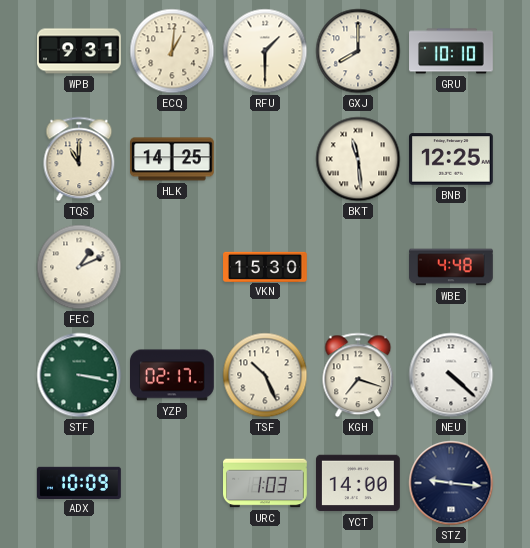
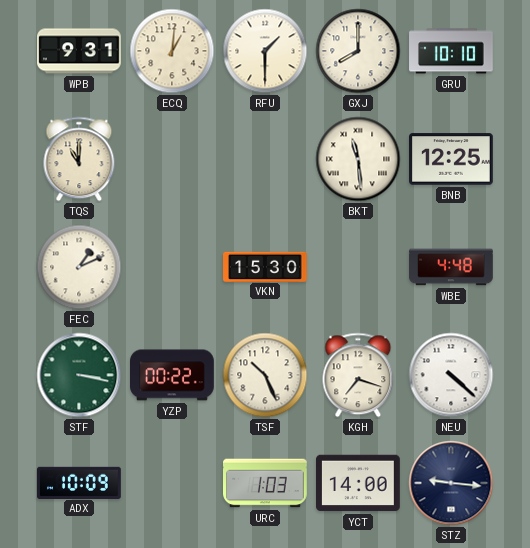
HLK: 14:25 -> none (173, 159)
YZP: 02:17 -> 00:22 (173, 375)
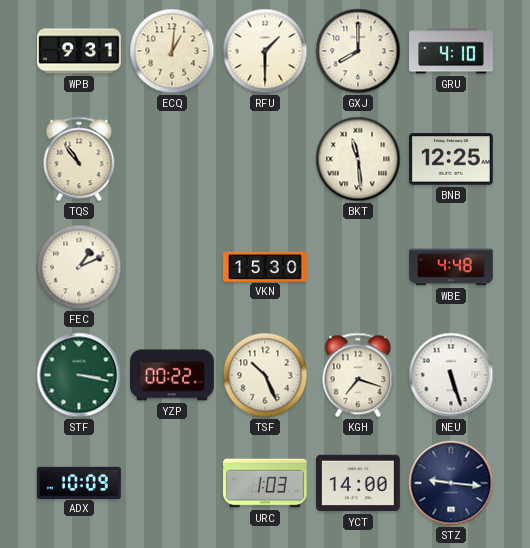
GRU: 10:10 -> 4:10 (451, 51)
TQS: 11:00 -> 10:54 (79, 159)
NEU: 4:22 -> 5:27 (451, 375)
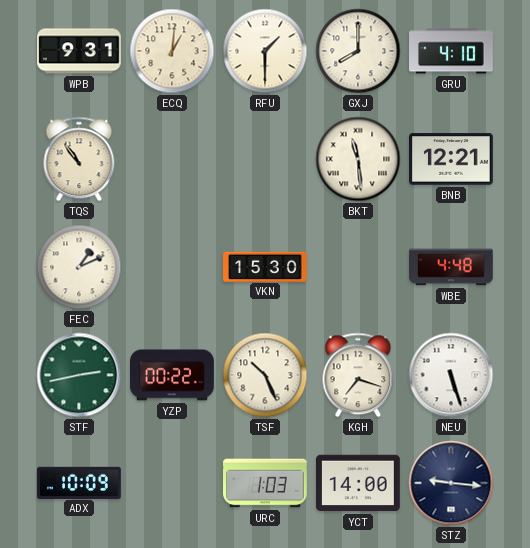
BNB: 12:25 -> 12:21 (452, 159)
STF: 3:17 -> 2:43 (79, 375)
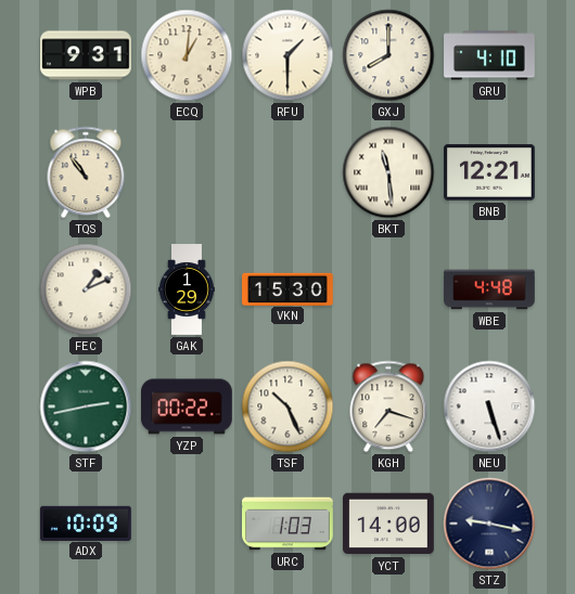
GAK: none -> 1:29 (187, 289)
STZ: 9:16 -> 9:17 (489, 524)
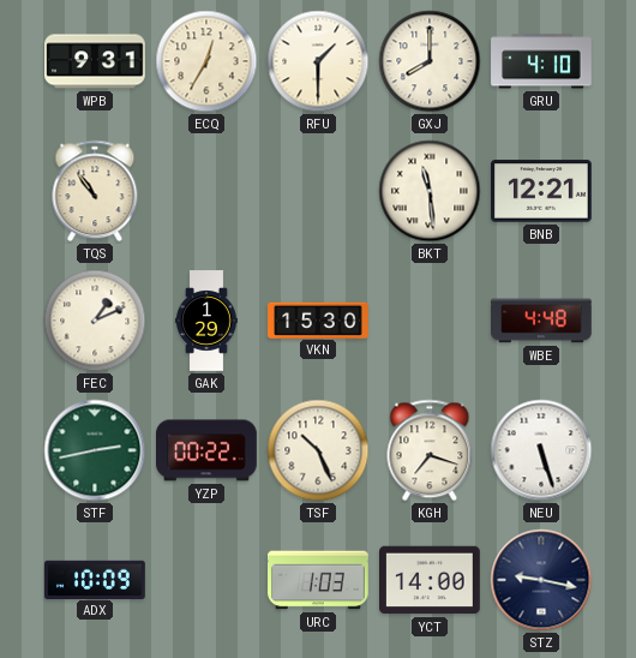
ECQ: 1:01 -> 12:35 (206, 61)
